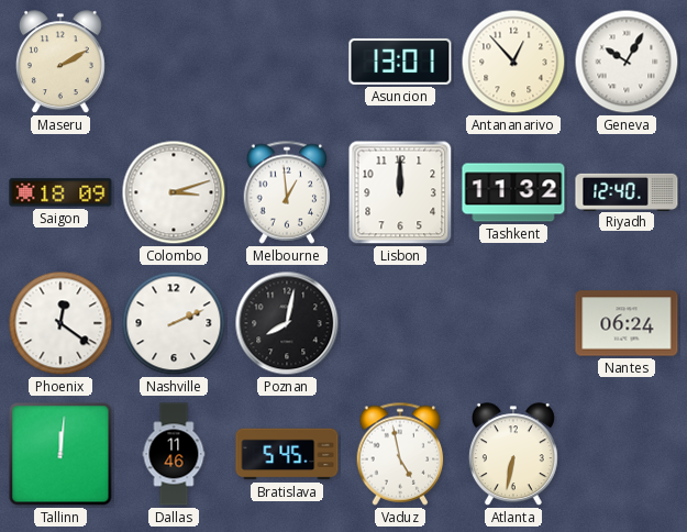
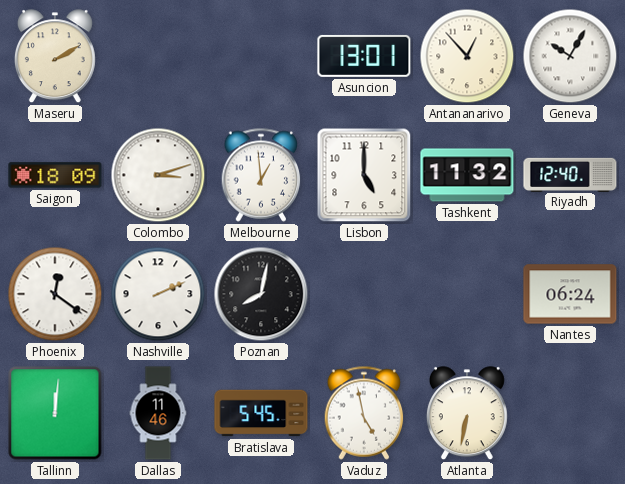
Lisbon: 12:00 -> 5:00 (364, 175)
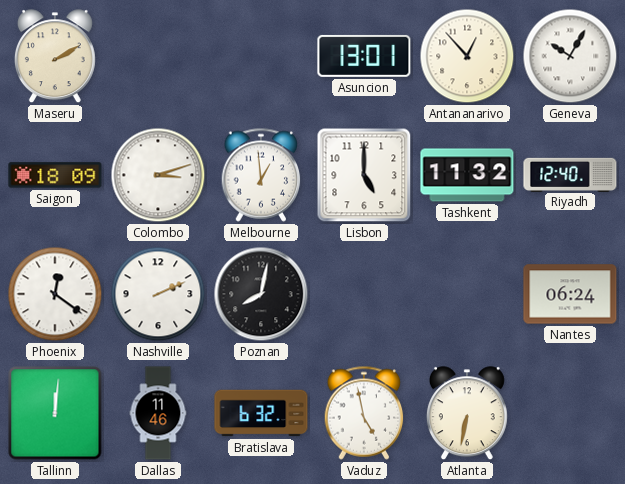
Bratislava: 5:45 -> 6:32 (261, 413)
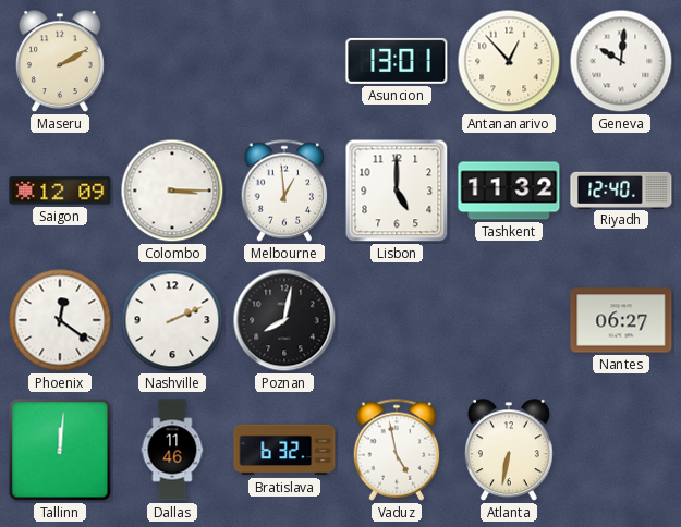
Geneva: 10:05 -> 10:01 (621, 61)
Saigon: 18:09 -> 12:09 (60, 191)
Colombo: 3:12 -> 3:15 (172, 191)
Nantes: 06:24 -> 06:27 (621, 320)
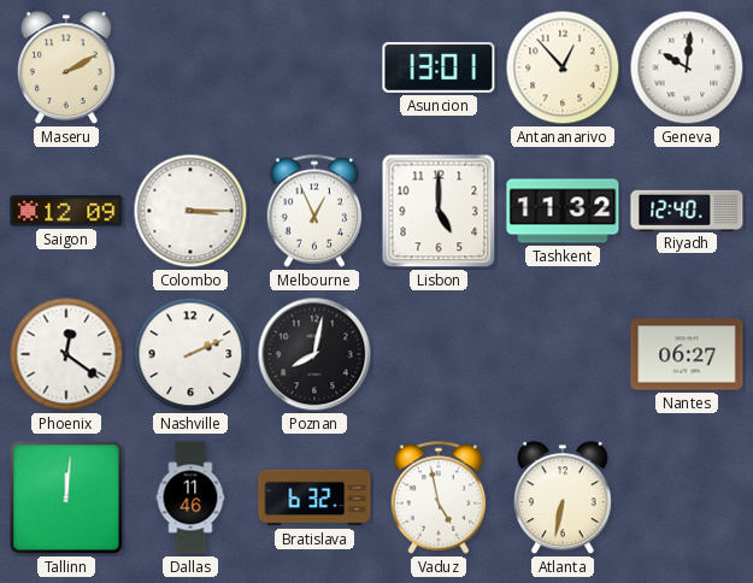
Melbourne: 12:59 -> 12:56 (314, 211)
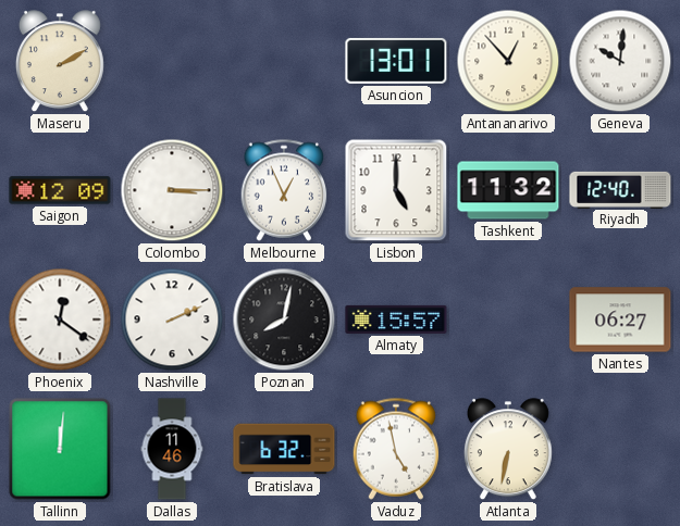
Almaty: none -> 15:57 (396, 320)
